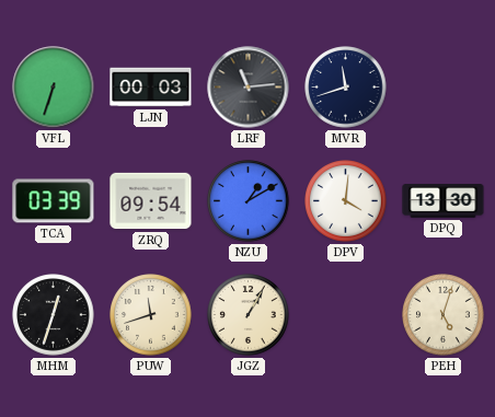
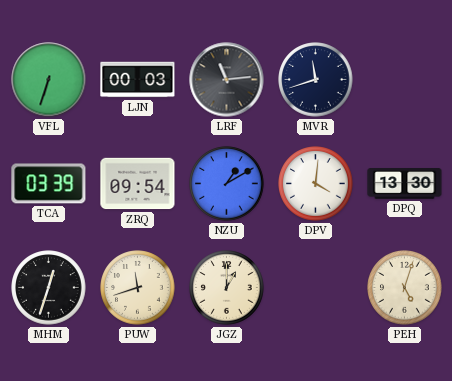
JGZ: 1:05 -> 1:00 (227, 288)
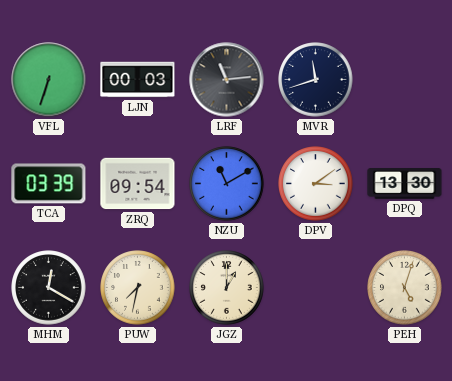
NZU: 1:10 -> 11:10 (227, 184)
DPV: 4:01 -> 3:09 (316, 184)
MHM: 12:33 -> 12:20 (49, 288)
PUW: 11:42 -> 7:32 (138, 288)
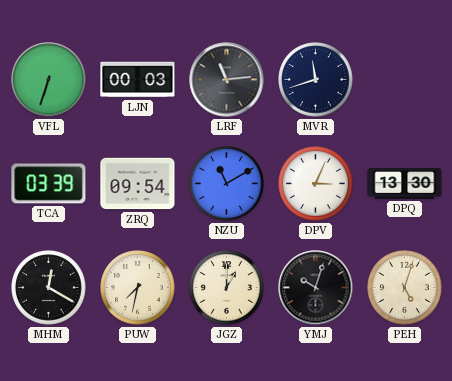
DPV: 3:09 -> 3:04 (316, 184)
YMJ: none -> 10:03 (316, 288)
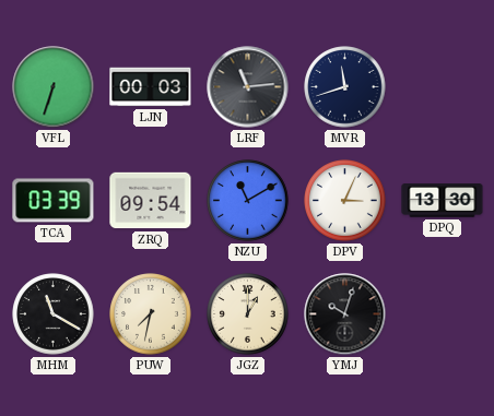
MHM: 12:20 -> 11:20 (54, 314)
PEH: 5:03 -> none (405, 288)
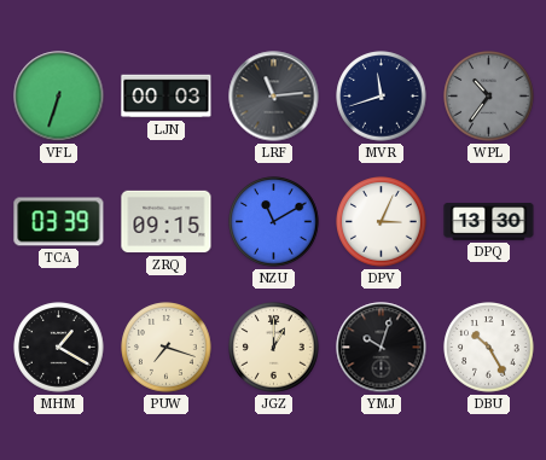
WPL: none -> 10:36 (489, 97)
ZRQ: 09:54 -> 09:15 (167, 222)
MHM: 11:20 -> 1:20 (59, 348)
PUW: 7:32 -> 7:18 (167, 348)
DBU: none -> 10:25 (489, 348)
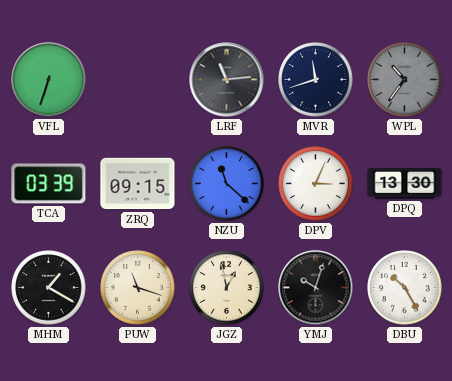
LJN: 00:03 -> none (167, 97)
NZU: 11:10 -> 11:22 (227, 184)
PUW: 7:18 -> 11:18 (138, 288)
JGZ: 1:00 -> 12:58 (227, 288)
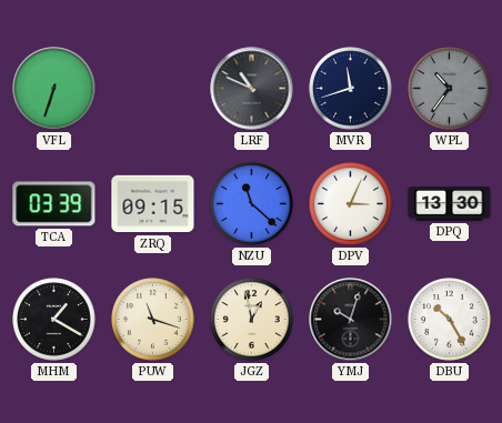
LRF: 11:14 -> 10:49 (252, 89)
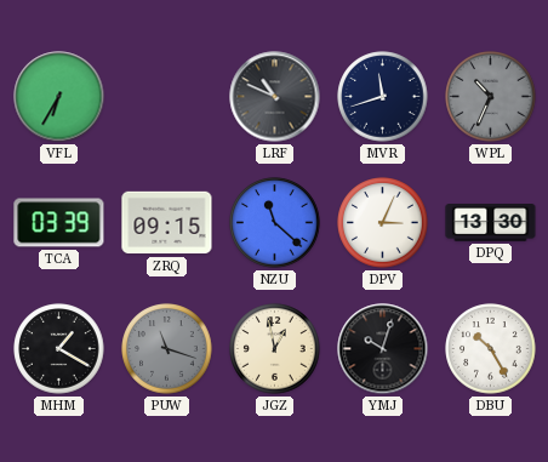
VFL: 6:33 -> 6:35 (59, 97)
WPL: 10:36 -> 10:34 (491, 97)
PUW dial: cream -> grey (167, 349)
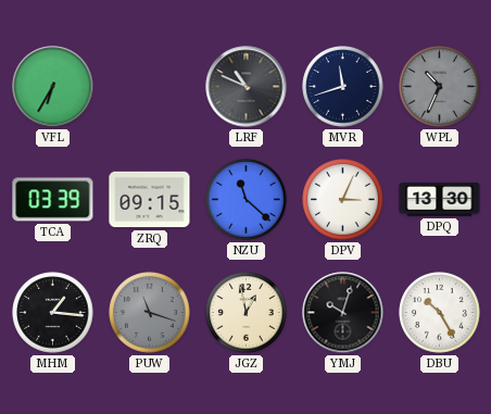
MHM: 1:20 -> 1:16 (53, 313)
